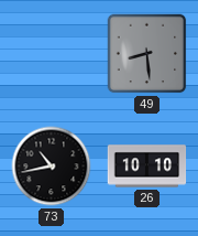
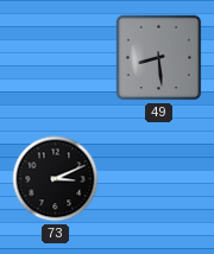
73: 10:43 -> 3:11 (56, 179)
26: 10:10 -> none (147, 167)
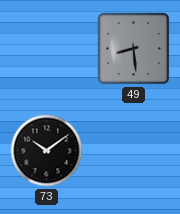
73: 3:11 -> 10:09 (47, 151)
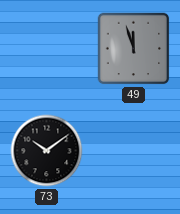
49: 8:29 -> 11:57 (134, 49)
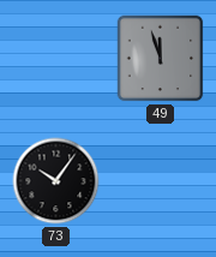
73: 10:09 -> 10:06 (56, 181)
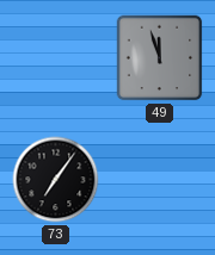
73: 10:06 -> 7:06 (56, 180)
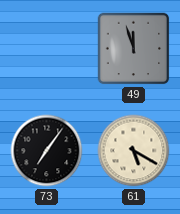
61: none -> 5:20 (134, 151)
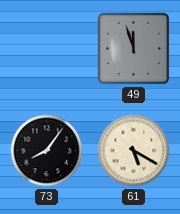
73: 7:06 -> 8:06 (47, 151)
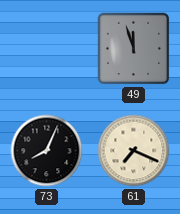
73: 8:06 -> 8:04 (47, 151)
61: 5:20 -> 7:19 (134, 151)
